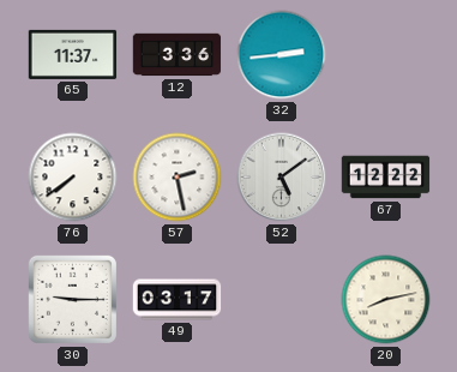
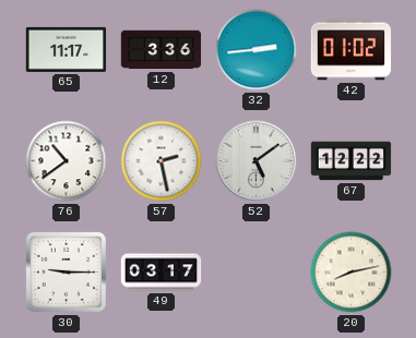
65: 11:37 -> 11:17 (67, 49)
42: none -> 01:02 (352, 50)
76: 7:39 -> 10:39 (67, 161)
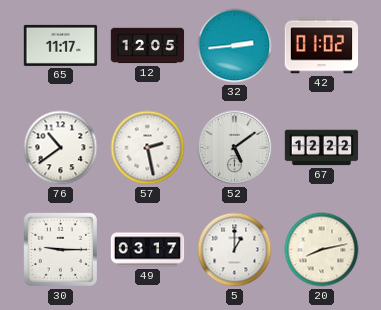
12: 3:36 -> 12:05 (148, 46)
5: none -> 1:00 (235, 250)
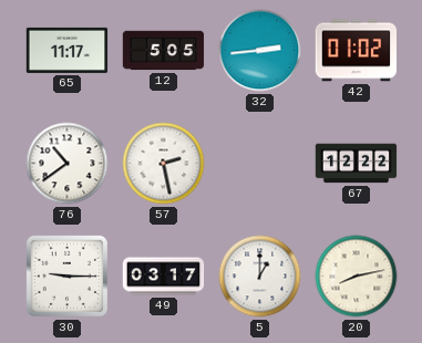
12: 12:05 -> 5:05 (164, 51)
52: 5:09 -> none (235, 148)
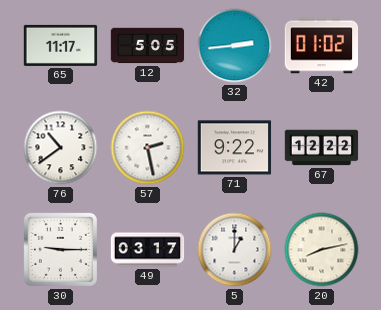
71: none -> 9:22 (235, 148)
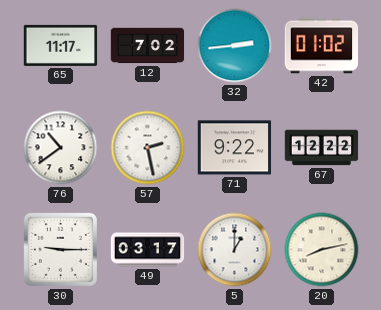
12: 5:05 -> 7:02 (148, 46)
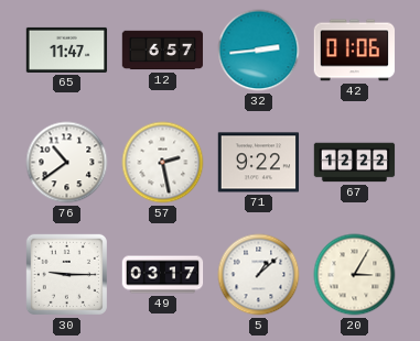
65: 11:17 -> 11:47 (67, 50)
12: 7:02 -> 6:57 (163, 51)
42: 01:02 -> 01:06 (355, 51)
5: 1:00 -> 1:08 (259, 275)
20: 8:13 -> 3:05 (355, 275)
